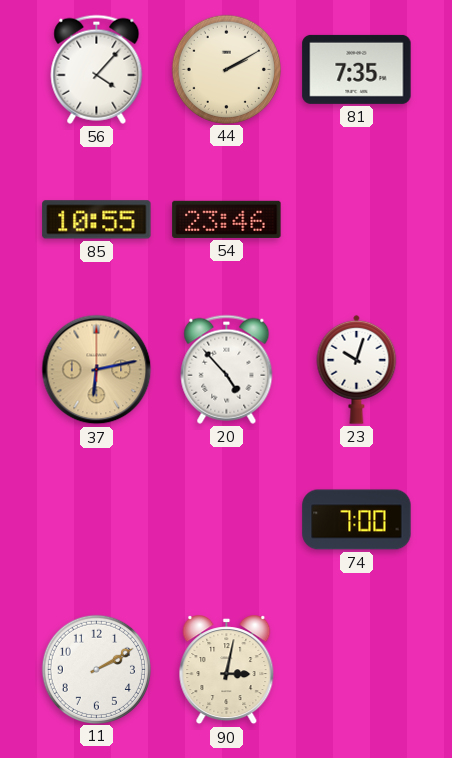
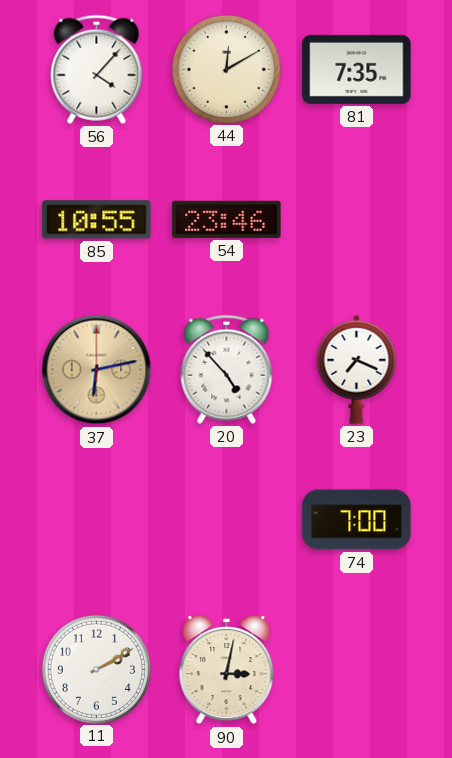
44: 2:10 -> 12:10 (226, 69)
23: 10:03 -> 7:19 (357, 369)
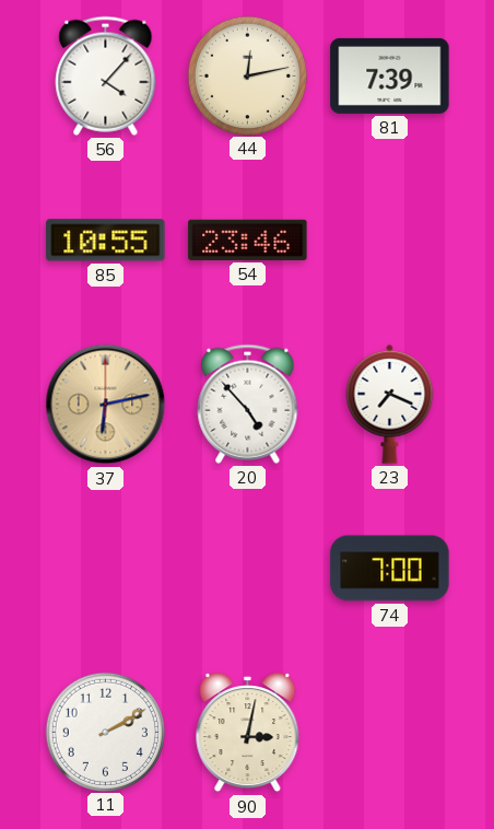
44: 12:10 -> 12:13 (247, 75)
81: 7:35 -> 7:39 (390, 75)
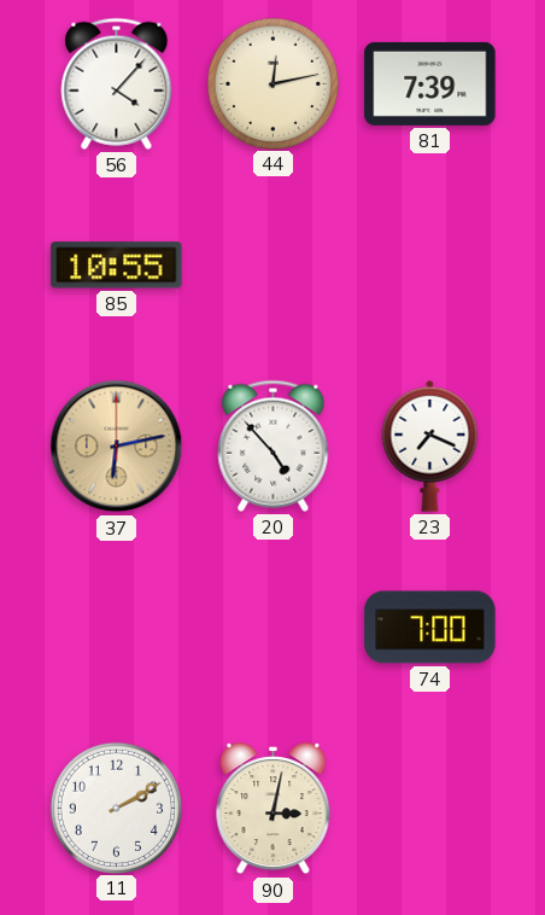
54: 23:46 -> none (248, 240)
